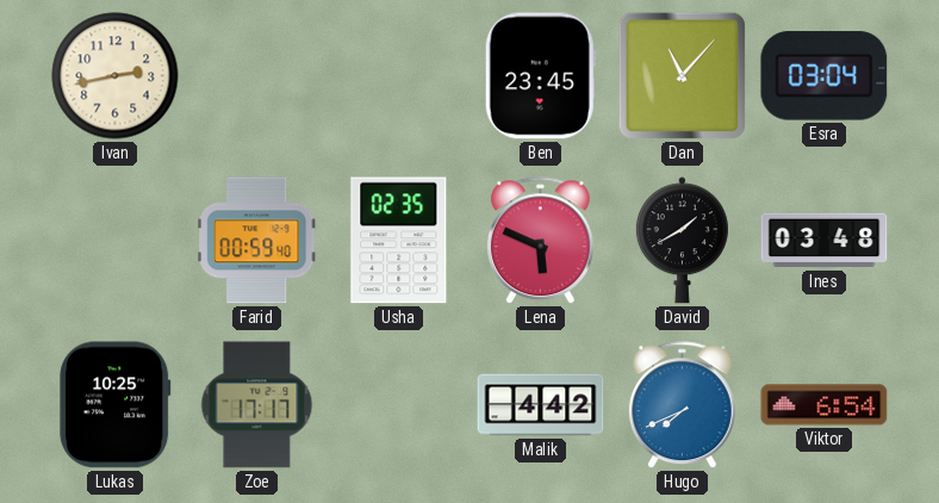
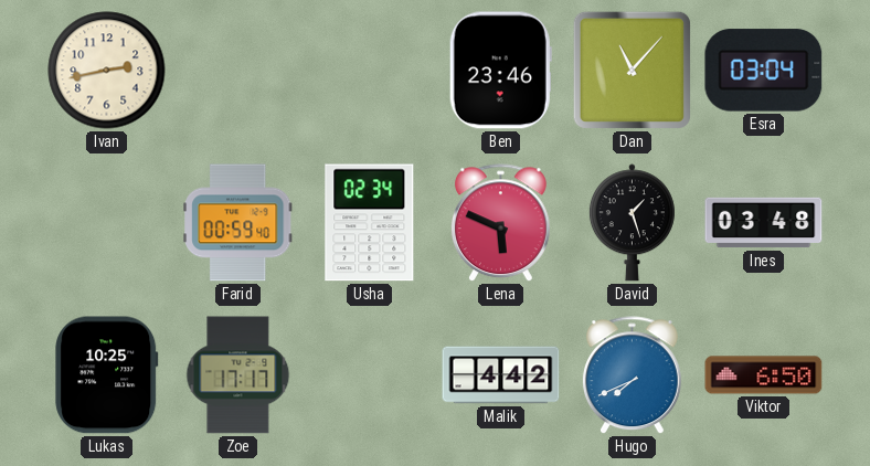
Ben: 23:45 -> 23:46 (500, 71)
Usha: 02:35 -> 02:34 (370, 223)
David: 1:40 -> 1:27 (632, 223)
Viktor: 6:54 -> 6:50 (764, 375)
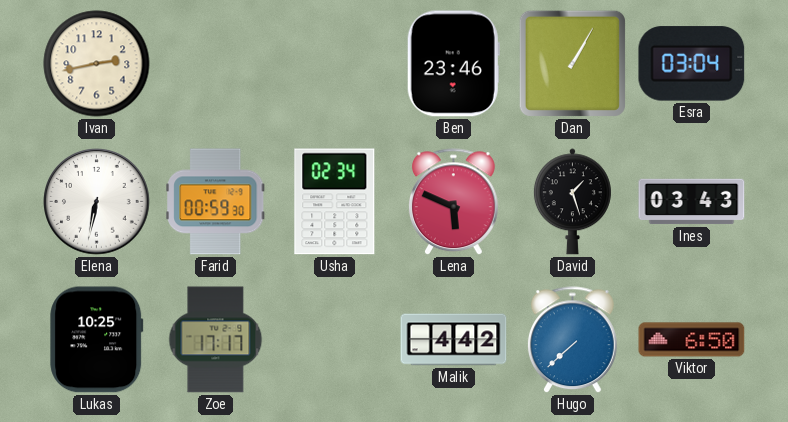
Dan: 11:07 -> 1:05 (572, 63)
Elena: none -> 6:32 (97, 202)
Farid: 00:59:40 -> 00:59:30 (216, 202)
Ines: 03:48 -> 03:43 (692, 202)
Hugo: 7:41 -> 7:38 (573, 340)
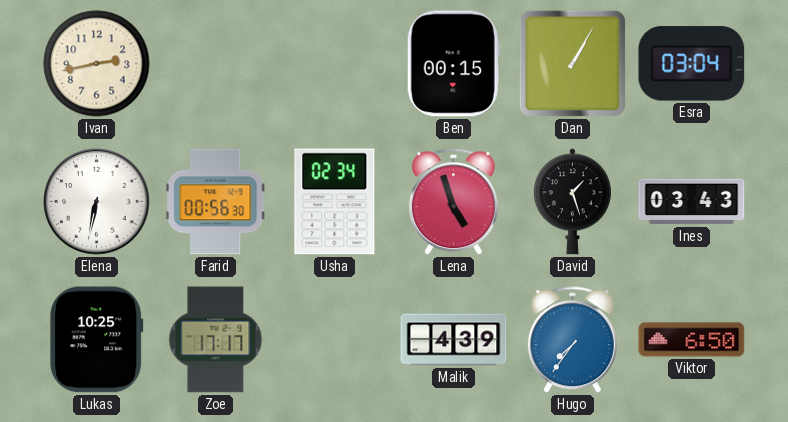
Ben: 23:46 -> 00:15 (453, 64)
Farid: 00:59 -> 00:56 (216, 202)
Lena: 5:49 -> 4:57 (454, 202)
Malik: 4:42 -> 4:39 (454, 340)
Hugo: 7:38 -> 7:36 (573, 340)
